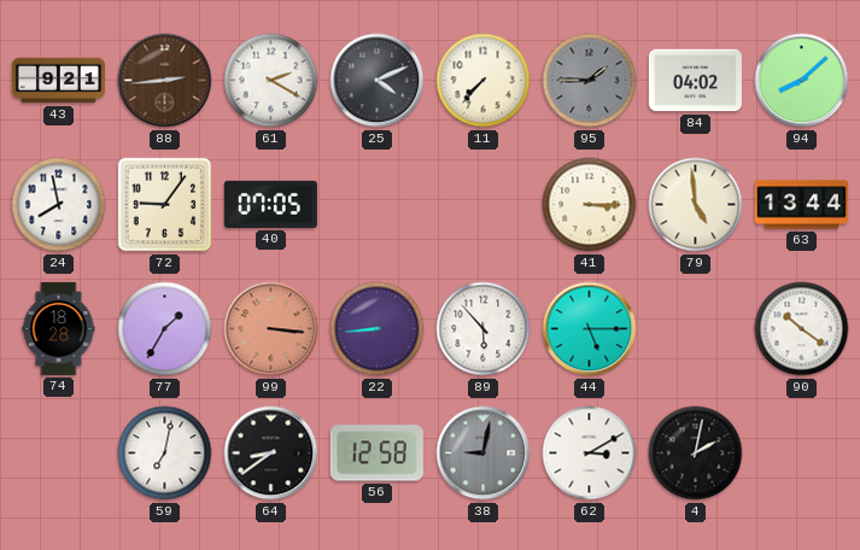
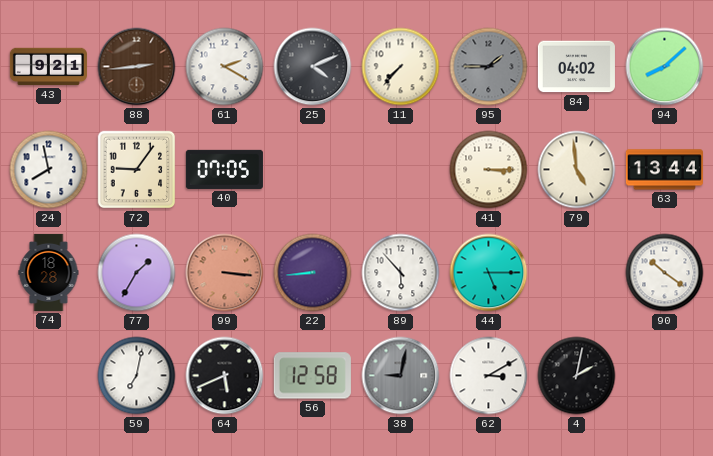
64: 8:39 -> 5:41 (225, 376)
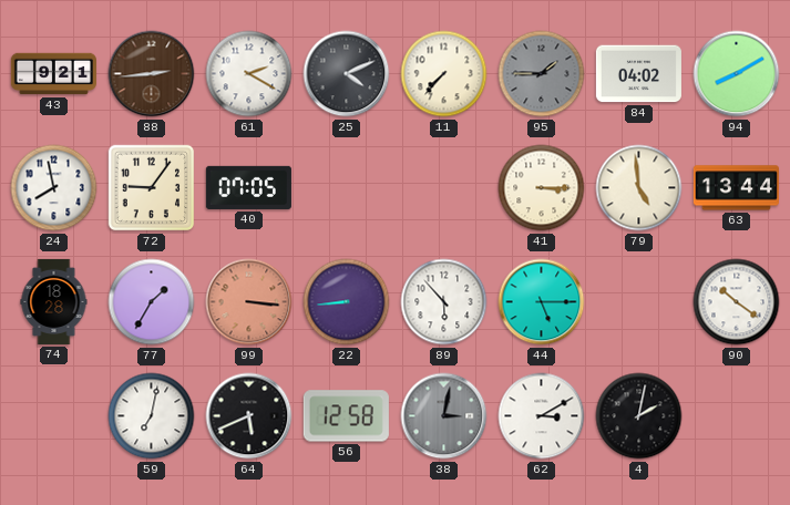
94: 8:08 -> 8:10 (737, 74)
38: 9:02 -> 3:02 (444, 416)
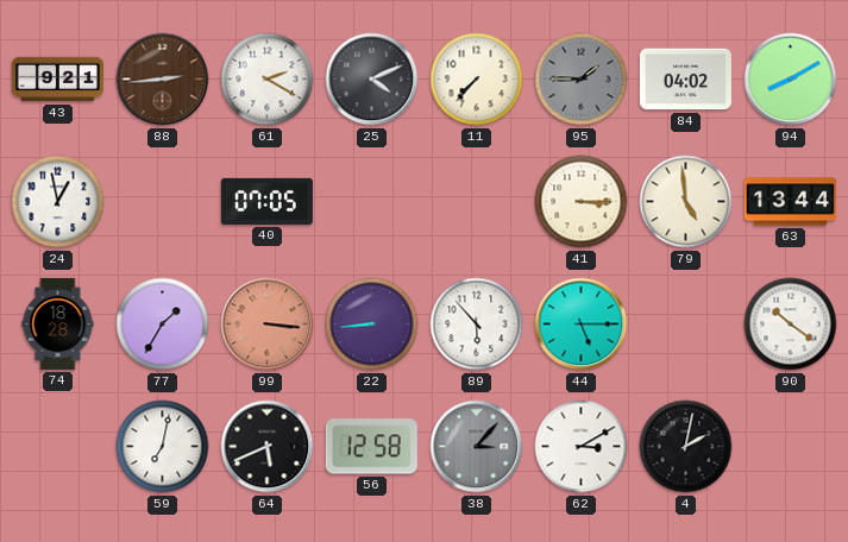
24: 7:58 -> 12:58 (58, 202)
72: 9:06 -> none (152, 188)
38: 3:02 -> 3:07 (477, 447)
